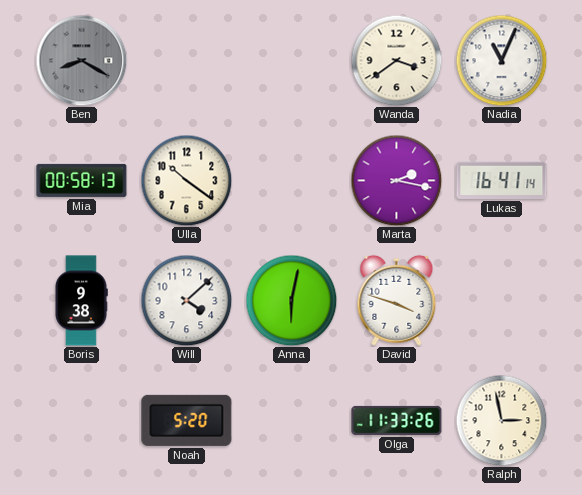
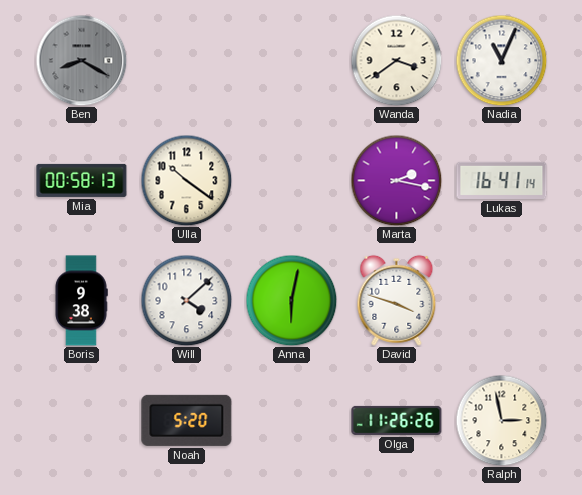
Olga: 11:33 -> 11:26 (397, 420)
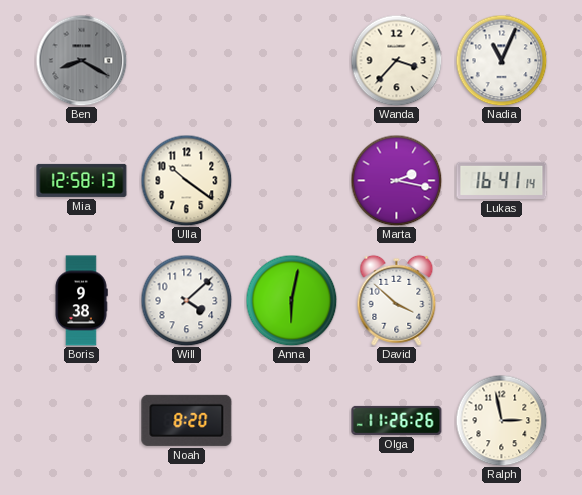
Wanda: 3:39 -> 3:37 (396, 60)
Mia: 00:58 -> 12:58 (82, 180)
David: 3:48 -> 3:52 (397, 300)
Noah: 5:20 -> 8:20 (187, 420)
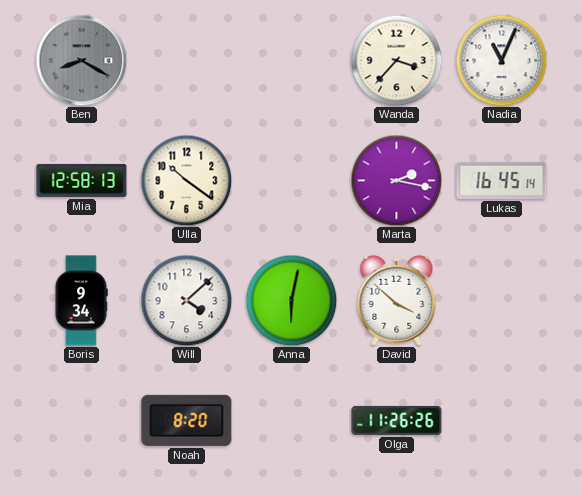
Lukas: 16:41 -> 16:45 (502, 180)
Boris: 9:38 -> 9:34 (81, 301)
Ralph: 2:58 -> none (501, 420)
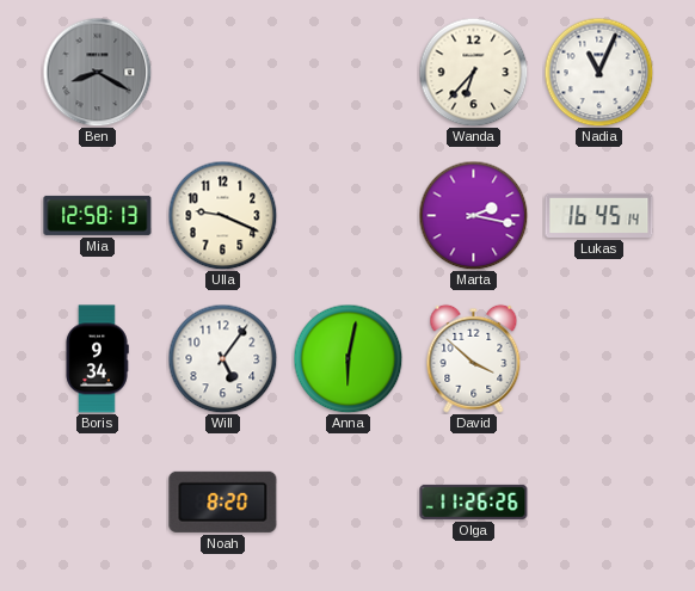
Wanda: 3:37 -> 6:37 (473, 72)
Ulla: 10:21 -> 9:19 (222, 215)
Will: 4:08 -> 5:06 (222, 358)
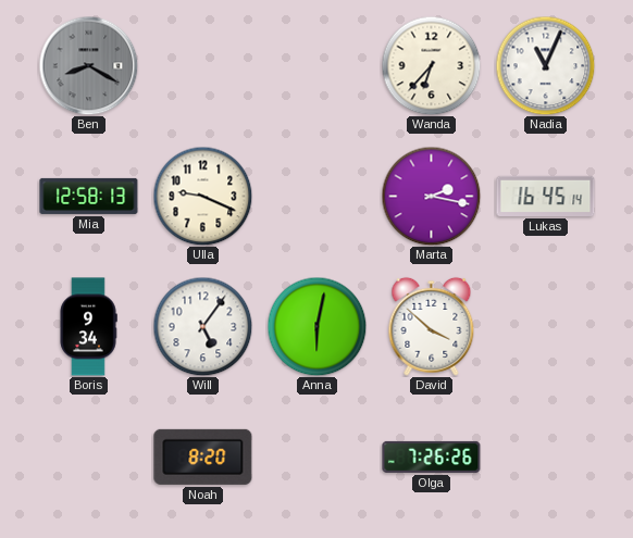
Olga: 11:26 -> 7:26 (432, 456)
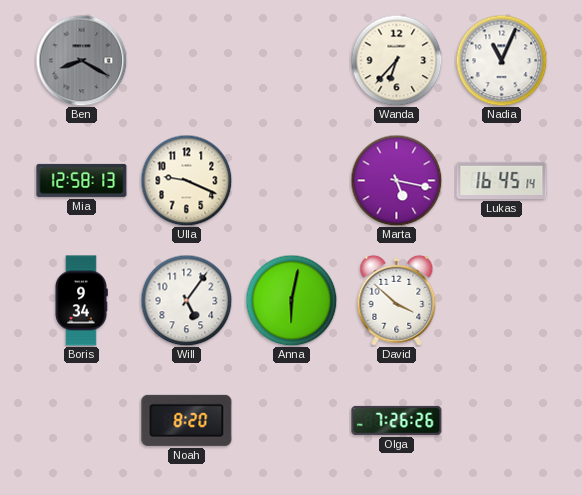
Marta: 2:17 -> 5:17 (396, 180)
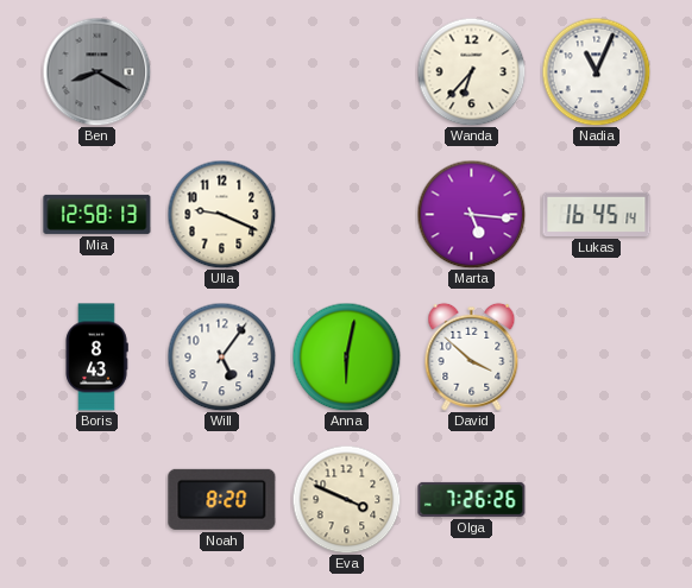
Marta: 5:17 -> 5:16 (471, 214)
Boris: 9:34 -> 8:43 (96, 358)
Eva: none -> 3:49 (346, 499)
